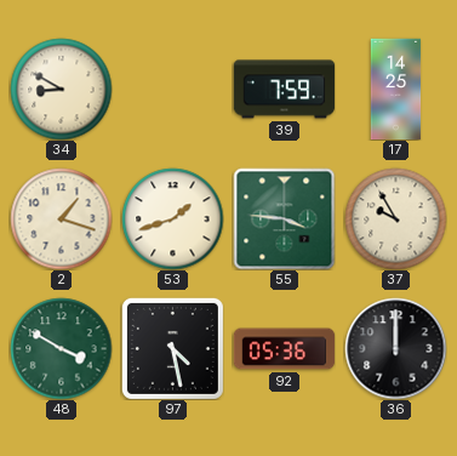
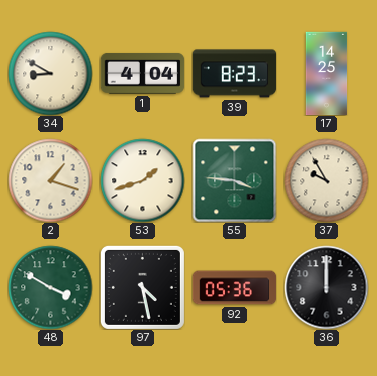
1: none -> 4:04 (142, 73)
39: 7:59 -> 8:23 (234, 74)
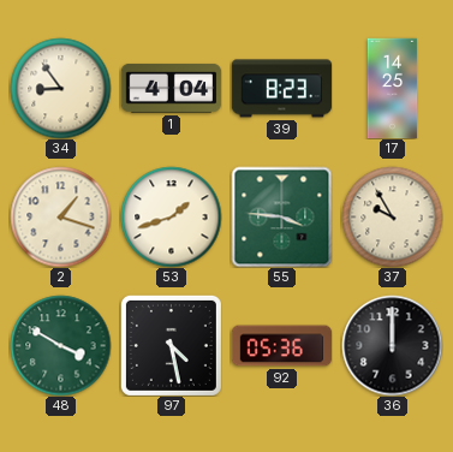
34: 8:50 -> 8:54 (60, 88)
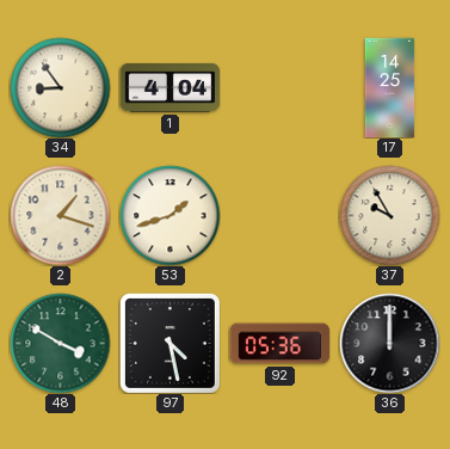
39: 8:23 -> none (281, 89)
55: 3:46 -> none (281, 216)
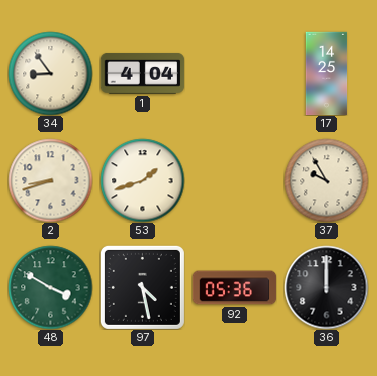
2: 1:18 -> 8:42 (50, 180)
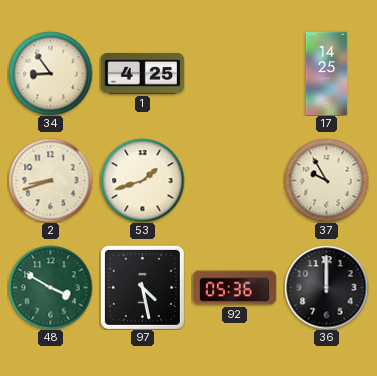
1: 4:04 -> 4:25 (142, 73)
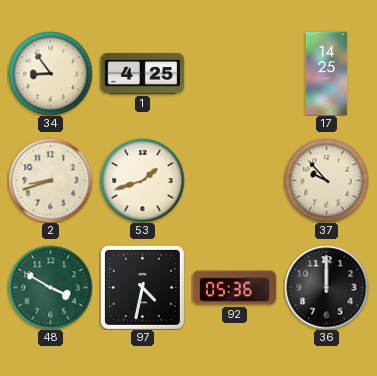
37: 9:55 -> 9:53 (326, 180)
97: 4:28 -> 4:32 (142, 287)
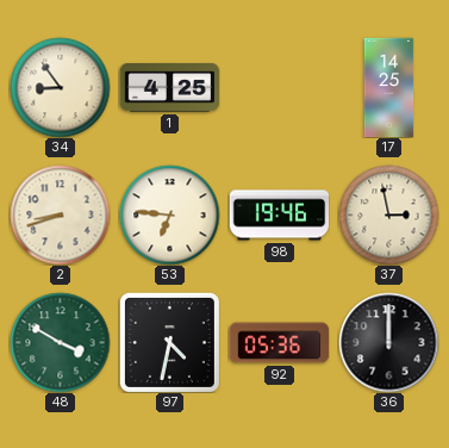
53: 1:42 -> 6:46 (169, 214)
98: none -> 19:46 (279, 216)
37: 9:53 -> 2:58 (388, 214)
